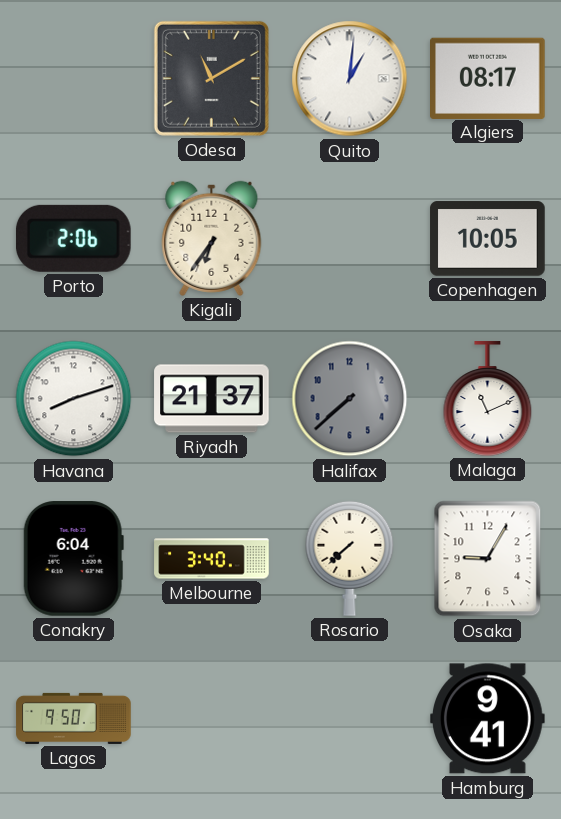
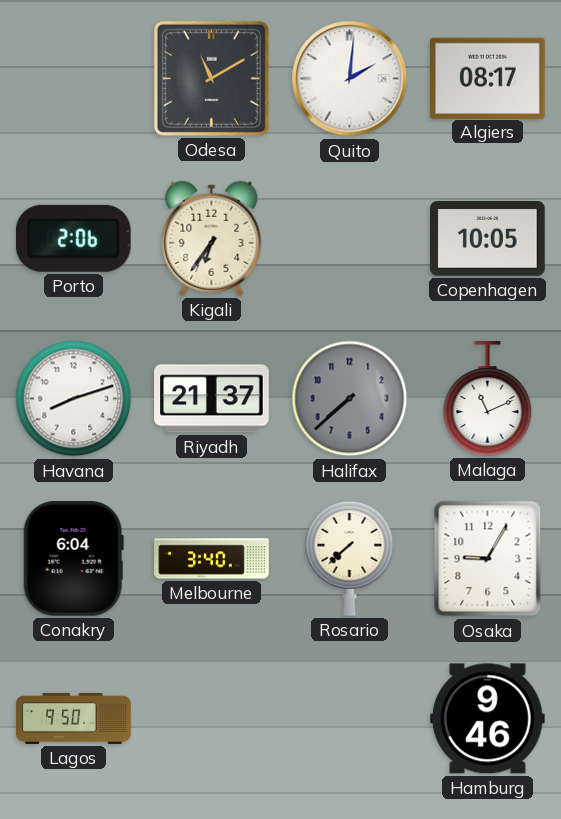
Quito: 1:01 -> 2:01 (350, 79)
Hamburg: 9:41 -> 9:46 (488, 719)
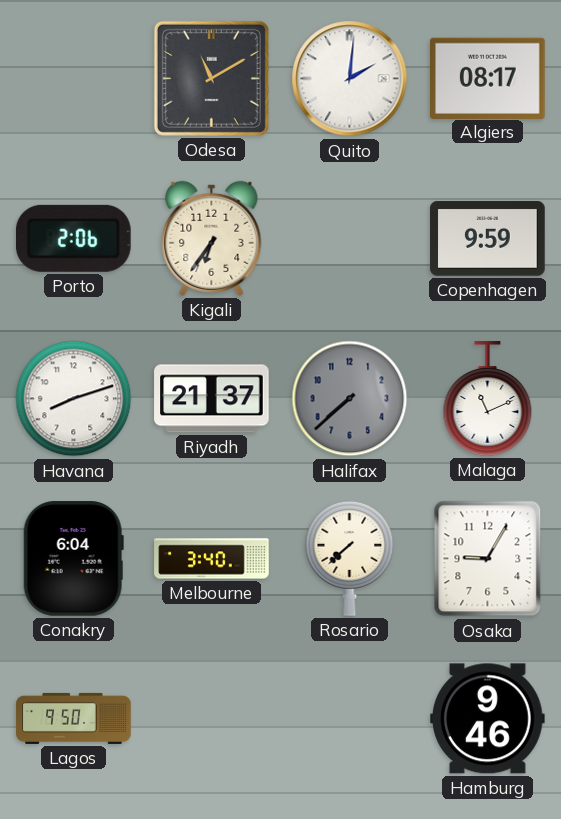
Copenhagen: 10:05 -> 9:59 (488, 239)
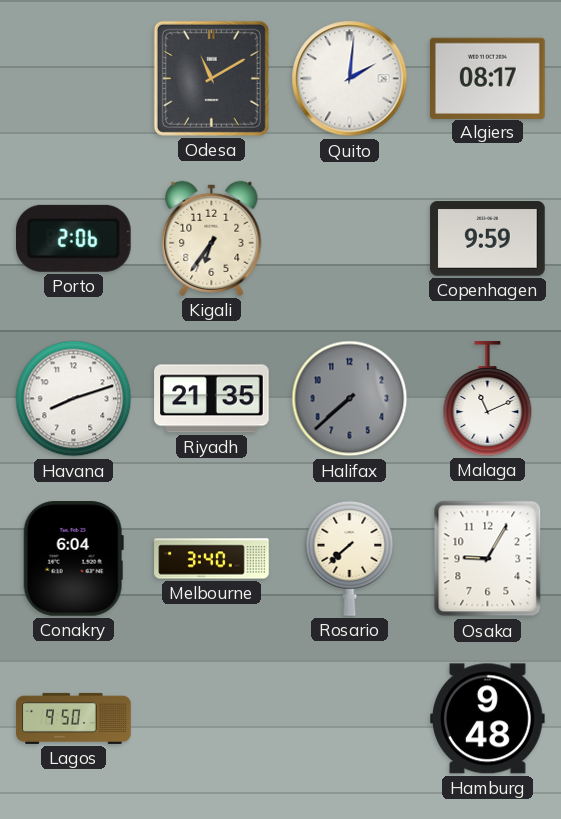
Riyadh: 21:37 -> 21:35 (212, 399)
Hamburg: 9:46 -> 9:48 (488, 719)
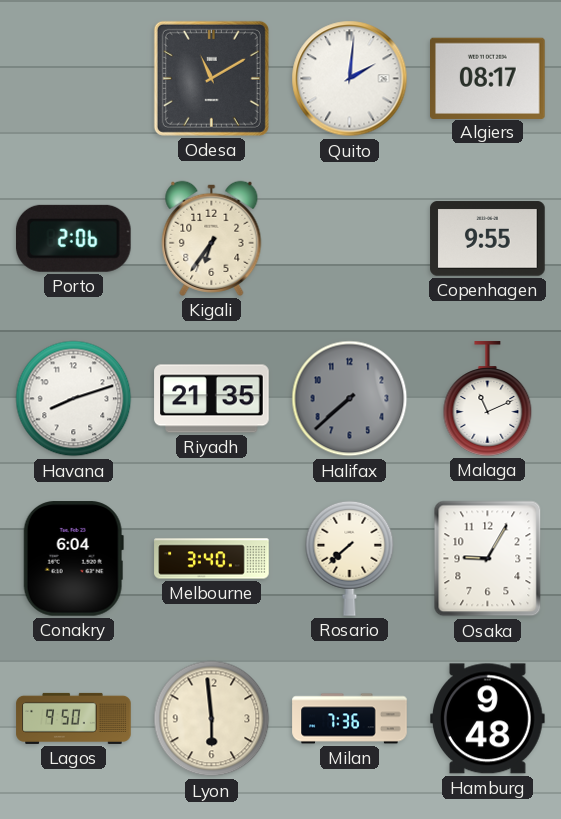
Copenhagen: 9:59 -> 9:55 (488, 239)
Lyon: none -> 5:59 (212, 719)
Milan: none -> 7:36 (350, 719)
